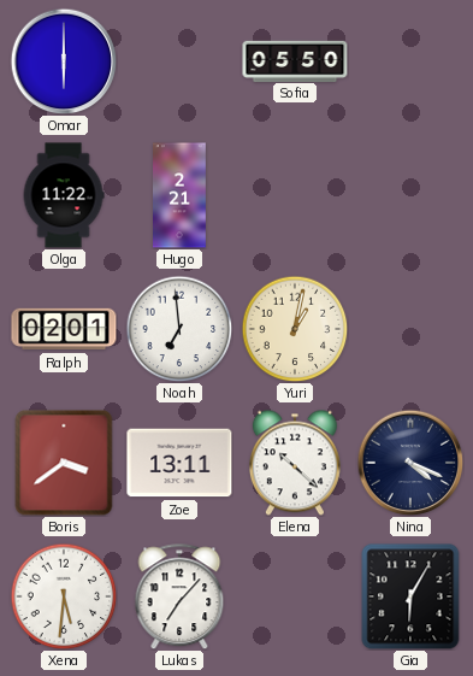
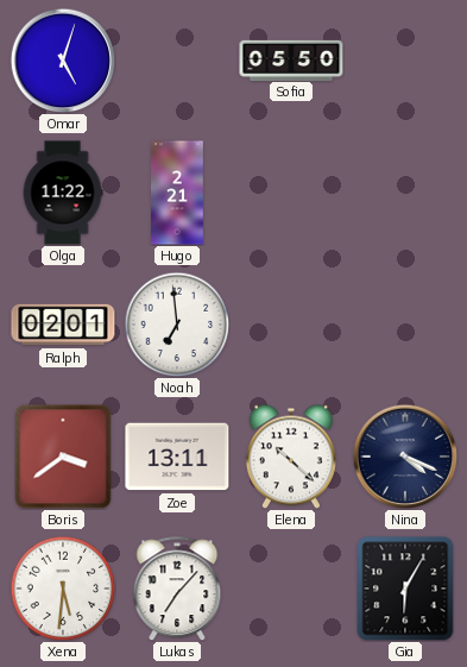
Omar: 6:00 -> 5:03 (63, 61)
Yuri: 1:02 -> none (295, 329)
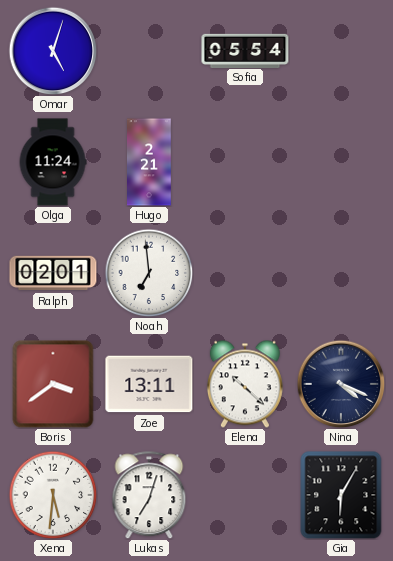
Sofia: 05:50 -> 05:54 (245, 50)
Olga: 11:22 -> 11:24 (53, 162)
Lukas: 7:07 -> 7:03 (149, 495)
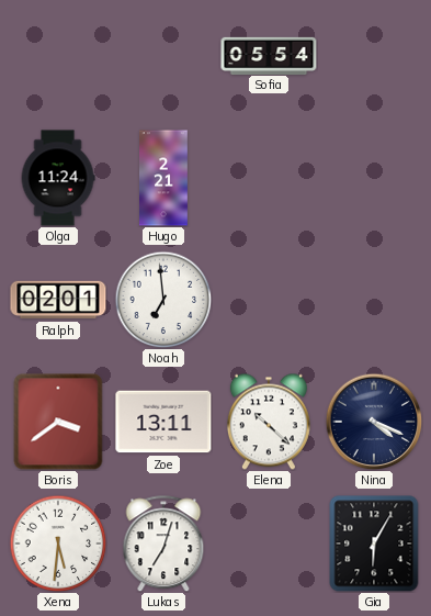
Omar: 5:03 -> none (53, 51)
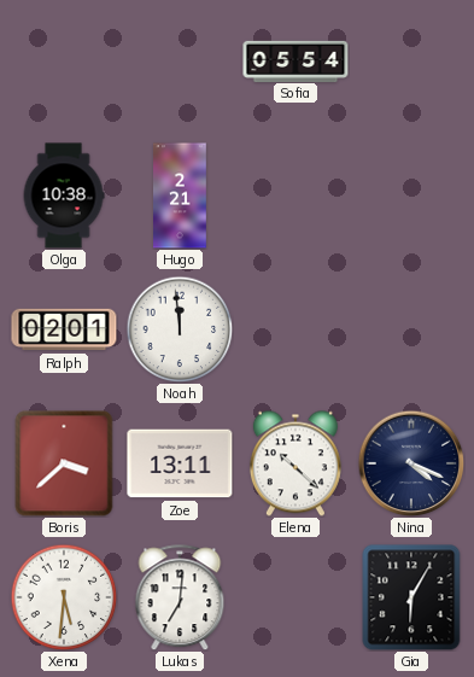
Olga: 11:24 -> 10:38 (64, 195)
Noah: 6:59 -> 11:59 (180, 329)
Boris: 3:39 -> 3:38 (64, 463)
Lukas: 7:03 -> 7:01 (180, 597)
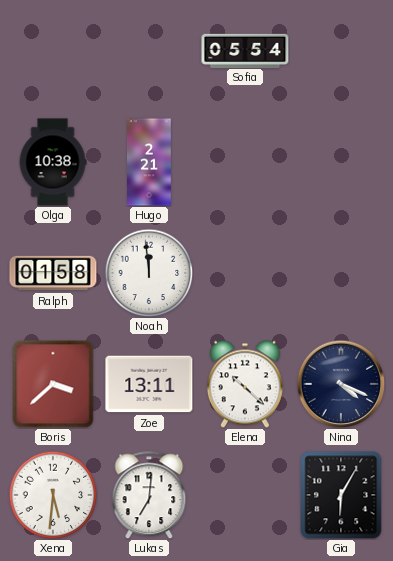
Ralph: 02:01 -> 01:58 (53, 273)
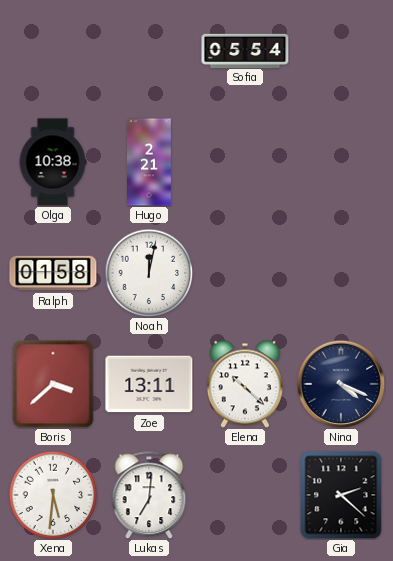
Noah: 11:59 -> 12:02 (149, 273)
Gia: 6:05 -> 2:22 (341, 495)
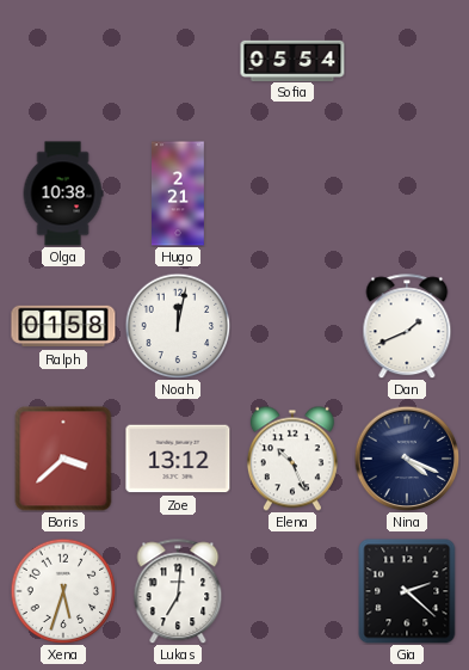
Dan: none -> 1:41 (407, 326)
Zoe: 13:11 -> 13:12 (178, 459)
Elena: 10:22 -> 10:26 (292, 459)
Xena: 5:31 -> 5:33 (63, 591)
